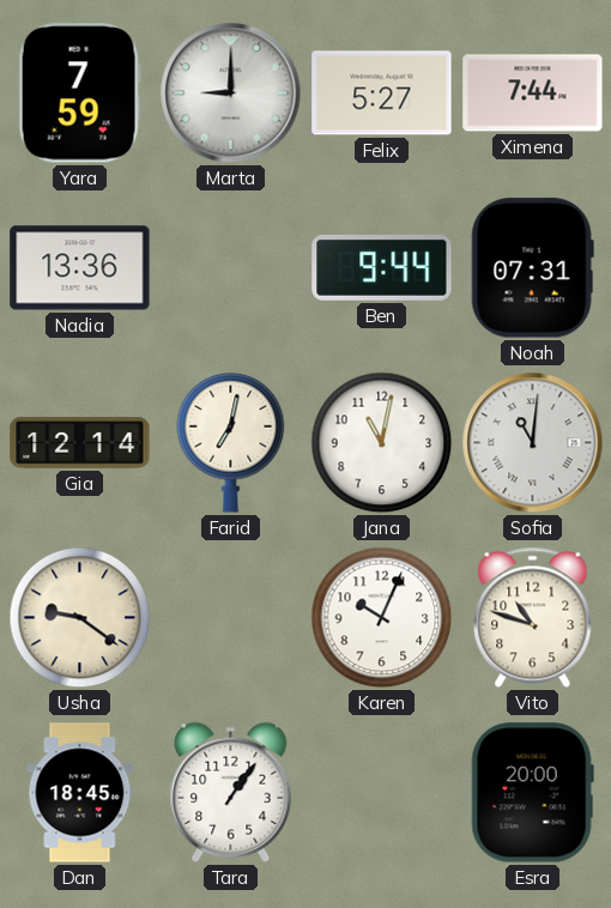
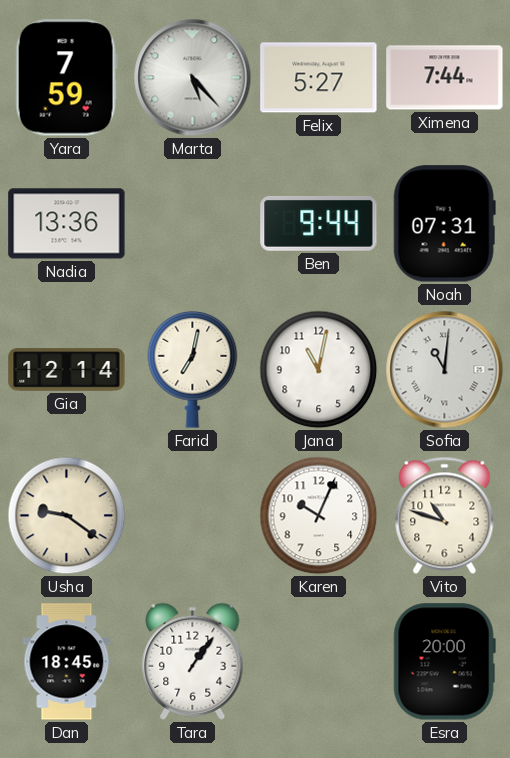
Marta: 9:00 -> 5:23 (193, 78)
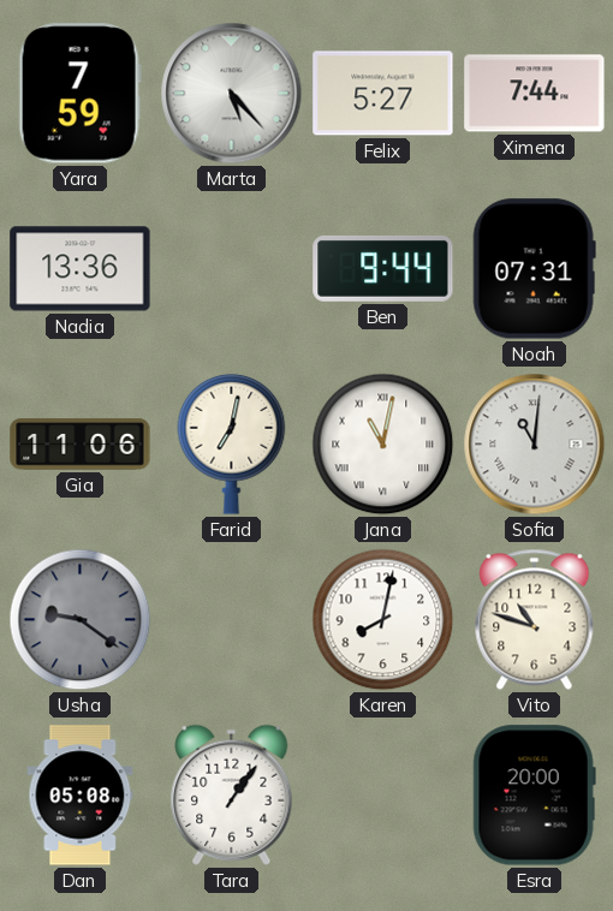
Gia: 12:14 -> 11:06 (81, 445)
Jana numerals: Arabic -> Roman (383, 445)
Usha dial: cream -> grey (81, 620)
Karen: 10:04 -> 8:02 (383, 620)
Dan: 18:45 -> 05:08 (81, 796)
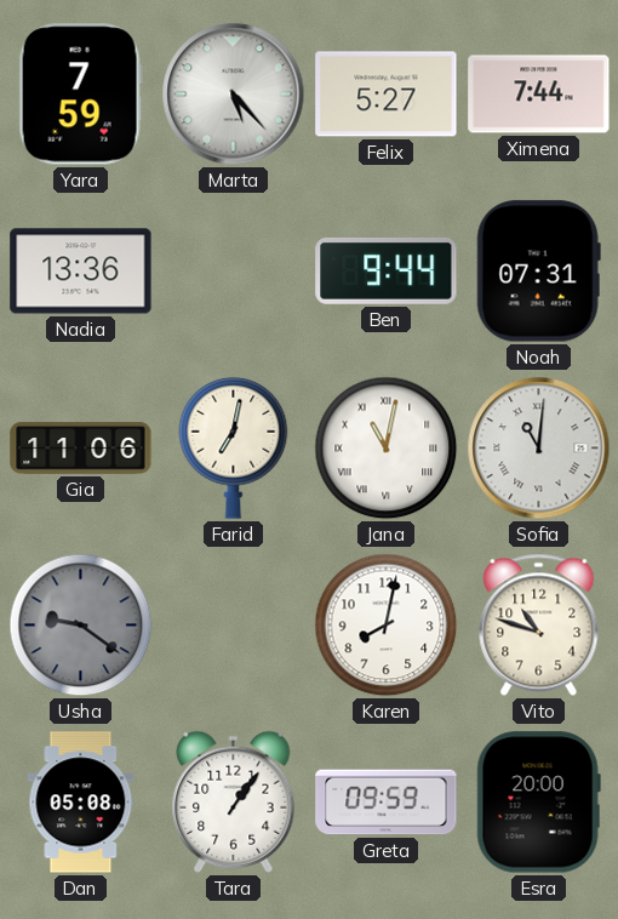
Greta: none -> 09:59 (387, 803)
